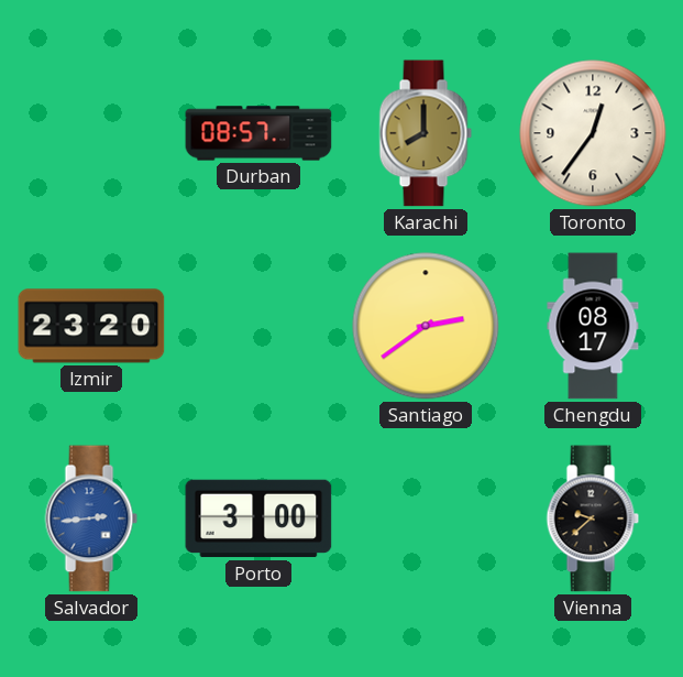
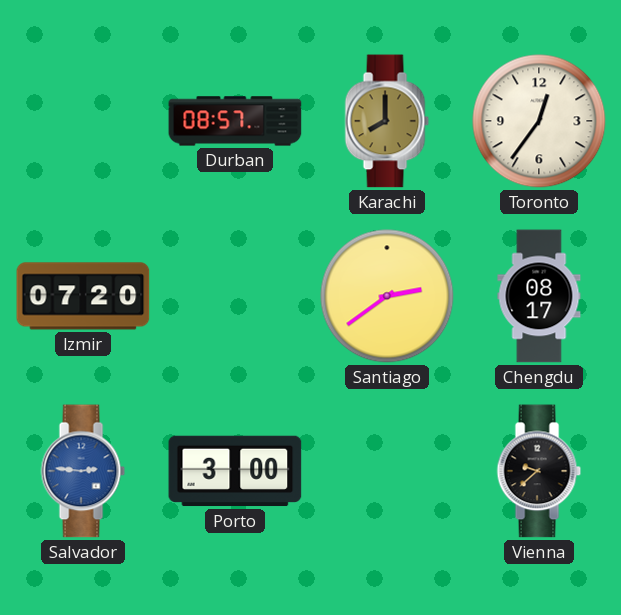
Izmir: 23:20 -> 07:20 (83, 296)
Salvador: 2:44 -> 2:46 (83, 471)
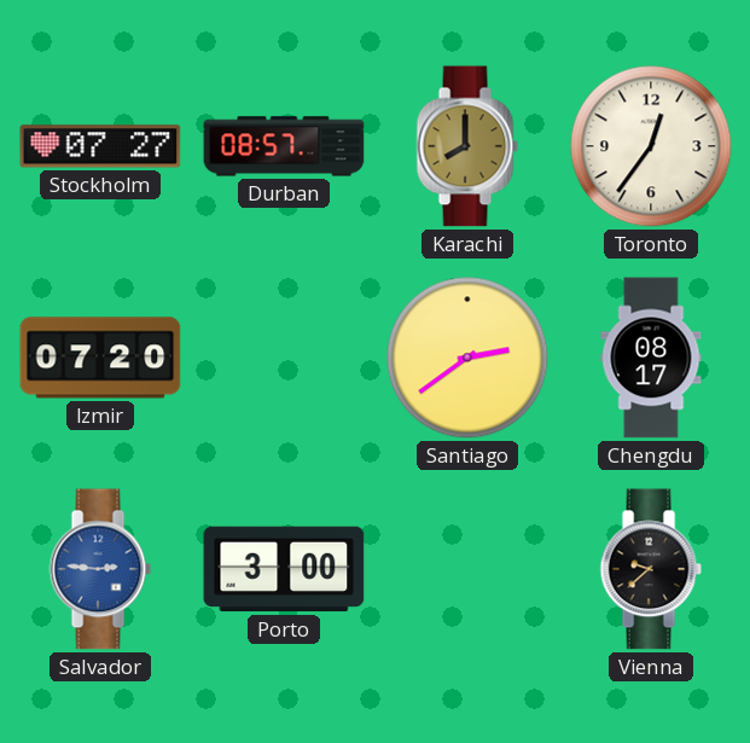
Stockholm: none -> 07:27 (100, 146)
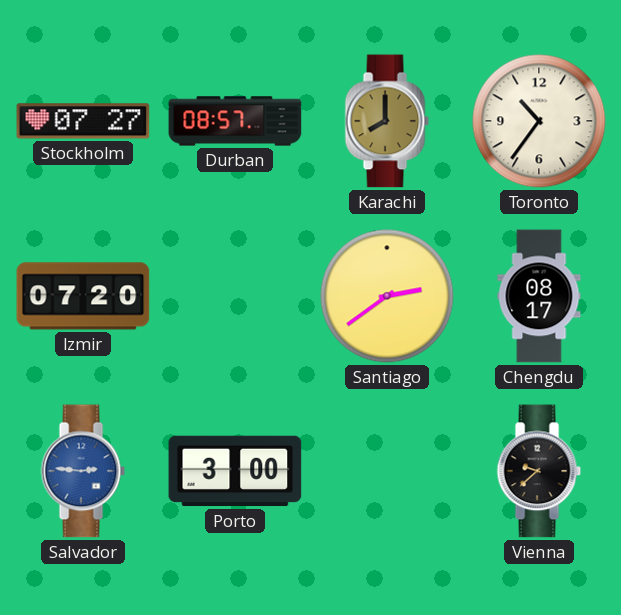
Toronto: 12:36 -> 10:36 (539, 121)
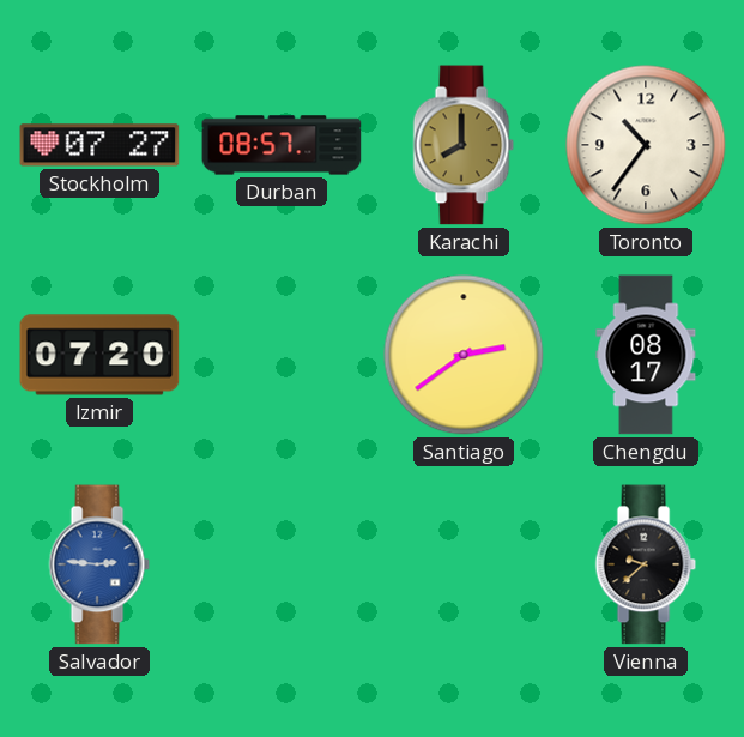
Porto: 3:00 -> none (235, 471)
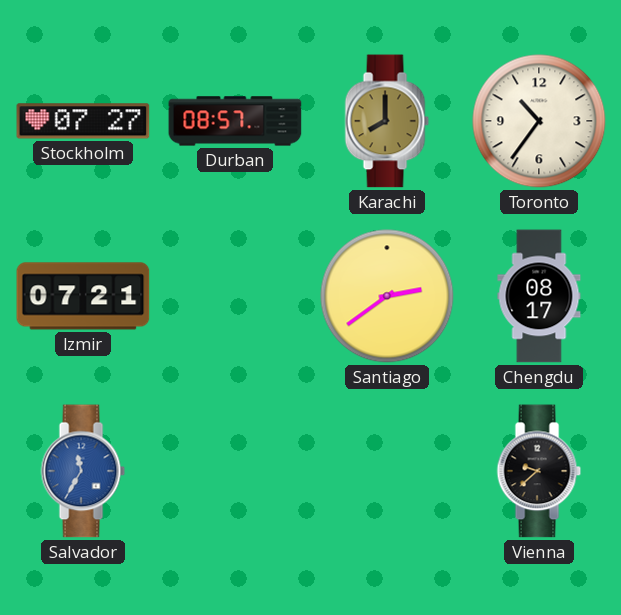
Izmir: 07:20 -> 07:21 (83, 296)
Salvador: 2:46 -> 11:35 (83, 471)
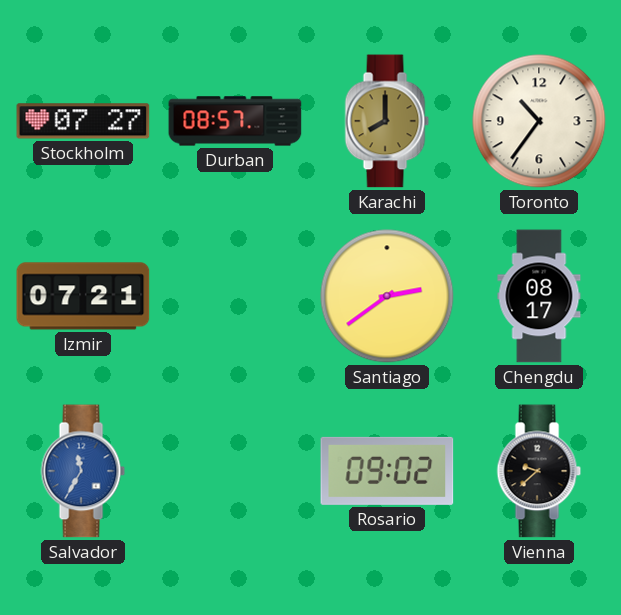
Rosario: none -> 09:02 (387, 471)
